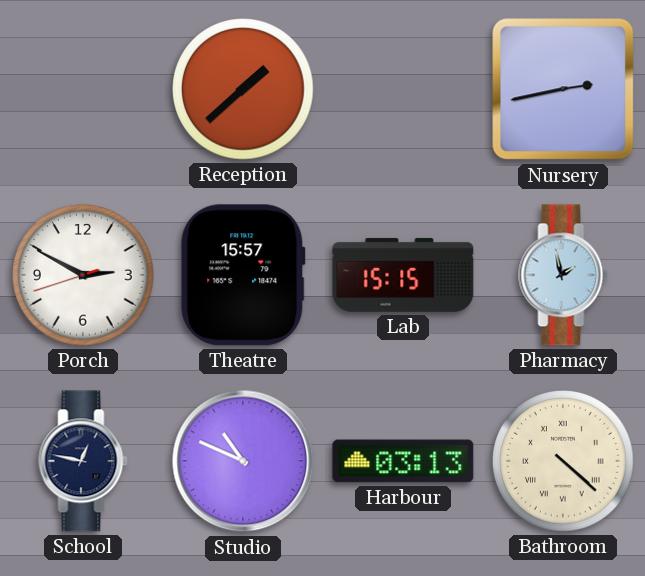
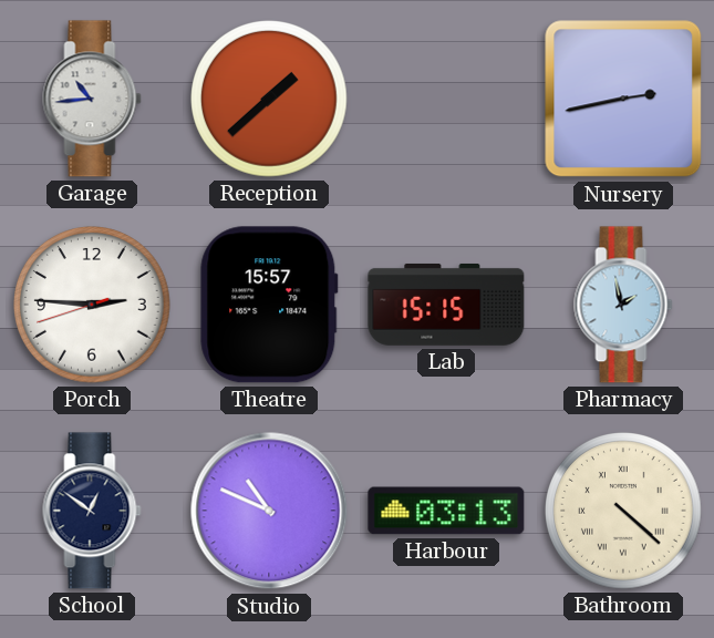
Garage: none -> 10:44 (92, 99)
Porch: 2:49 -> 2:45 (93, 306)
School: 12:47 -> 12:51 (92, 511)
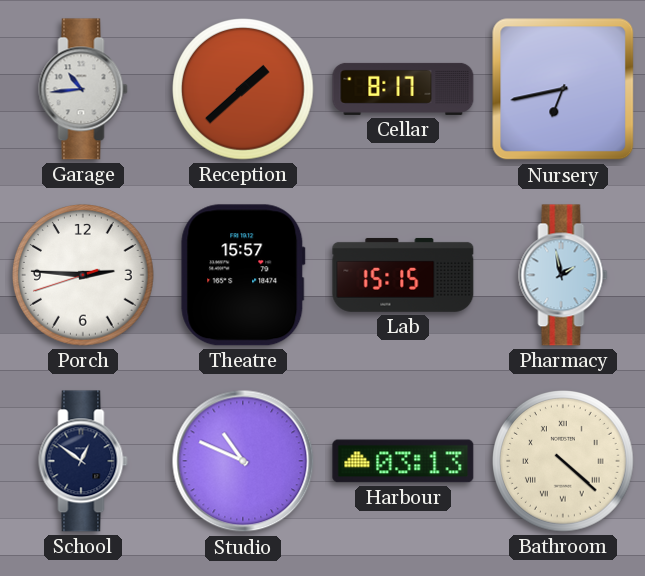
Cellar: none -> 8:17 (403, 89)
Nursery: 2:43 -> 6:43 (563, 89)
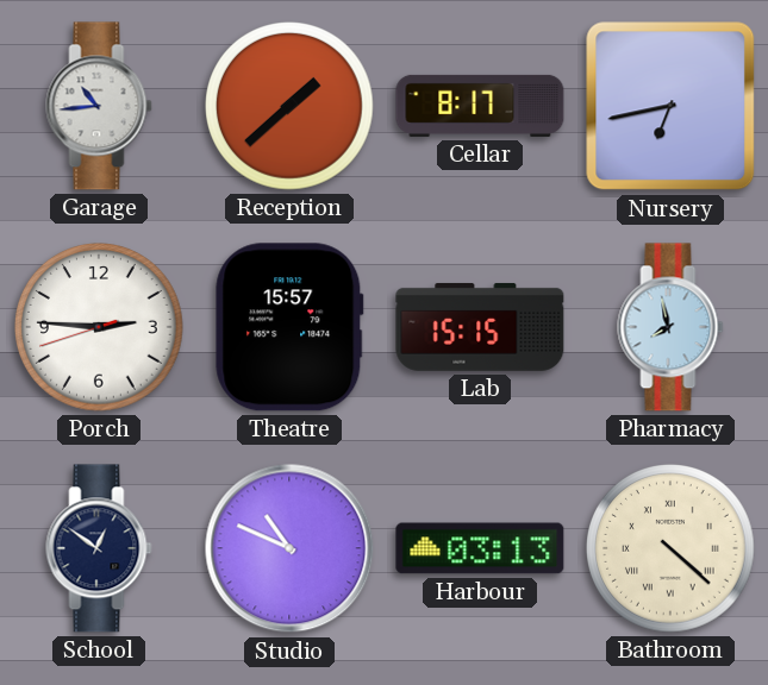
Pharmacy: 1:58 -> 7:58 (670, 327)
